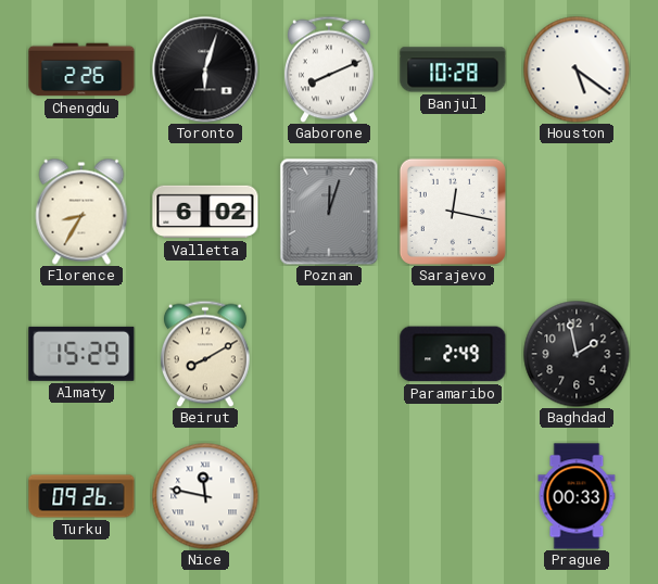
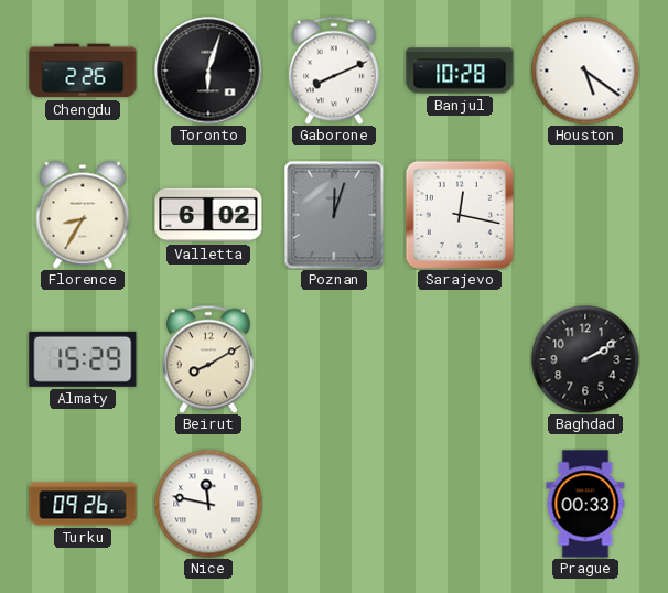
Paramaribo: 2:49 -> none (453, 354)
Baghdad: 1:58 -> 2:10 (585, 359)
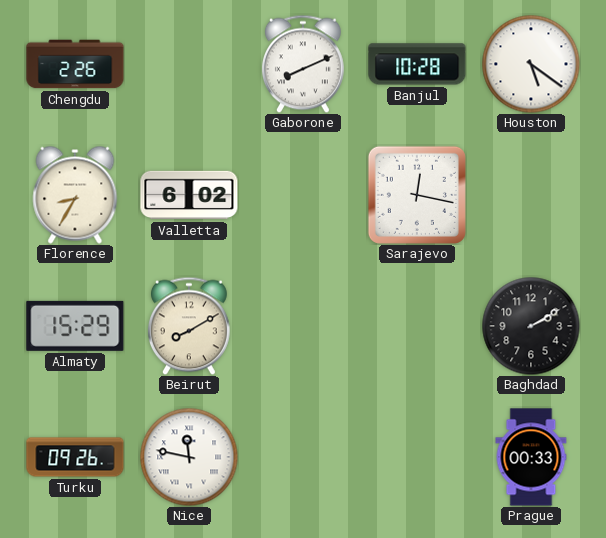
Toronto: 6:03 -> none (208, 71)
Poznan: 12:03 -> none (334, 215)
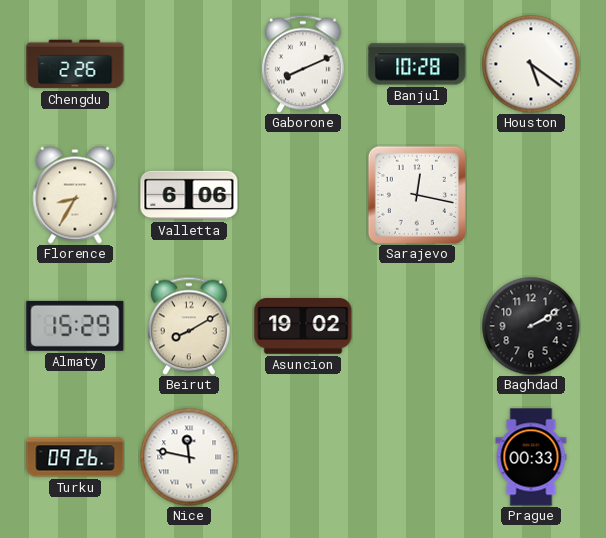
Valletta: 6:02 -> 6:06 (189, 195)
Asuncion: none -> 19:02 (303, 326)
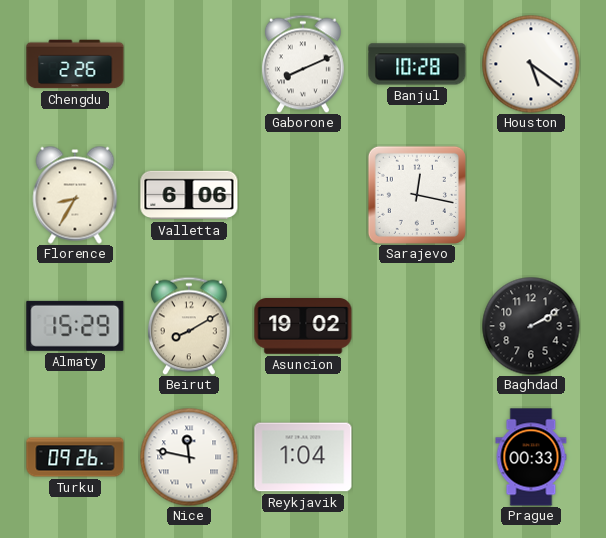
Reykjavik: none -> 1:04 (303, 457)
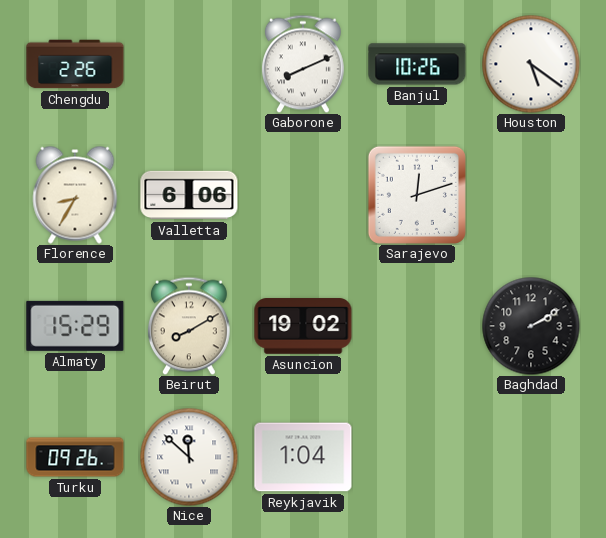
Banjul: 10:28 -> 10:26 (417, 64)
Sarajevo: 12:17 -> 12:12 (417, 195)
Nice: 11:47 -> 11:52 (189, 457)
Prague: 00:33 -> none (531, 457)
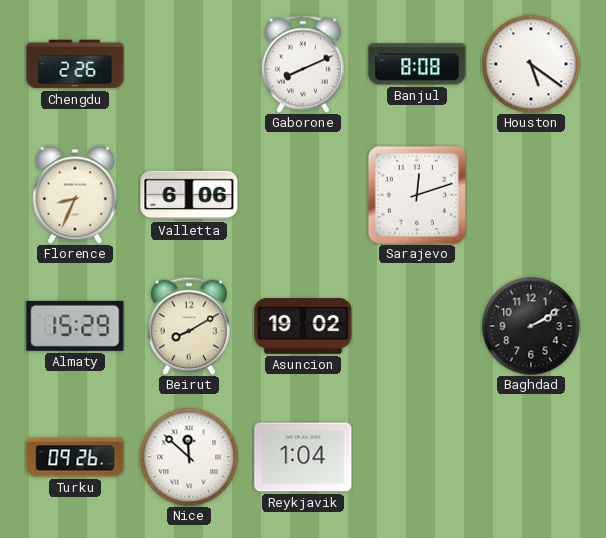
Banjul: 10:26 -> 8:08 (417, 64)
Florence: 8:35 -> 8:34 (75, 195)
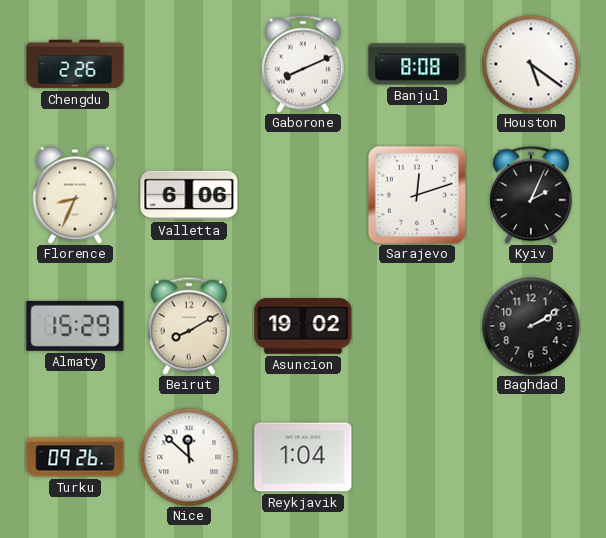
Kyiv: none -> 2:04 (531, 195)
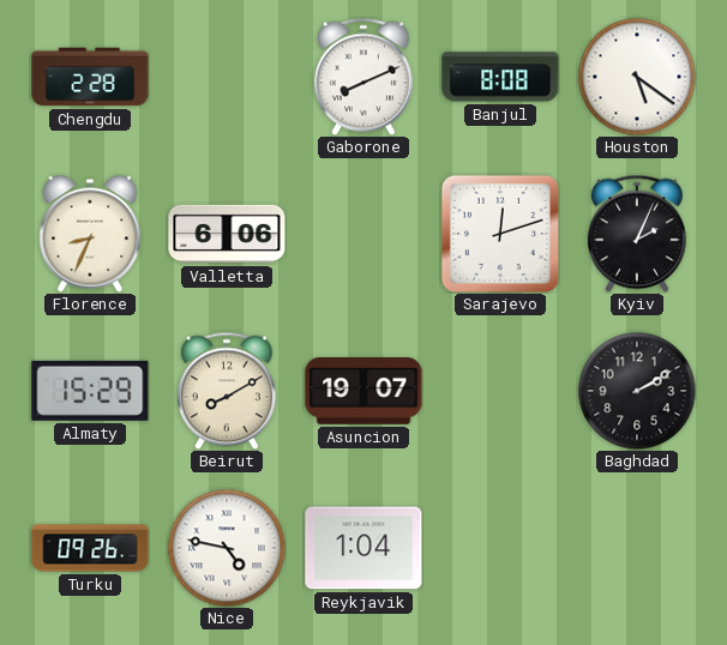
Chengdu: 2:26 -> 2:28 (90, 77)
Asuncion: 19:02 -> 19:07 (363, 391)
Nice: 11:52 -> 4:47 (227, 548)
